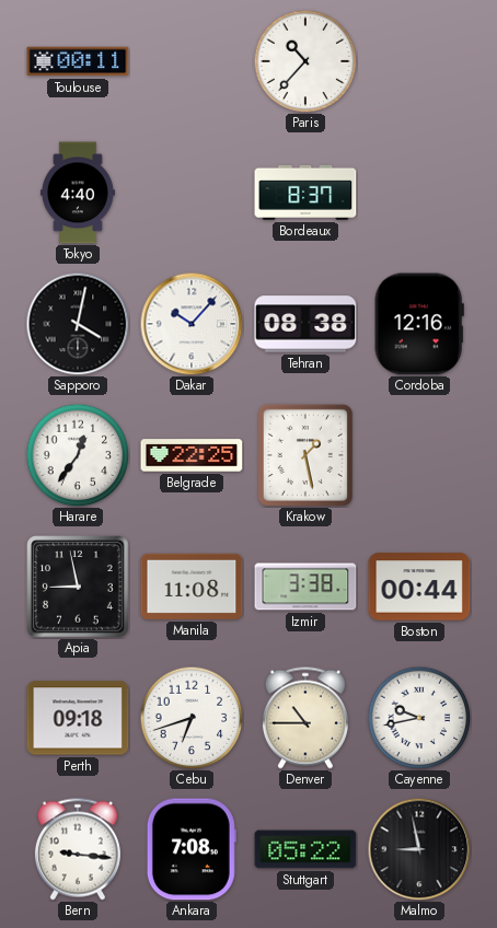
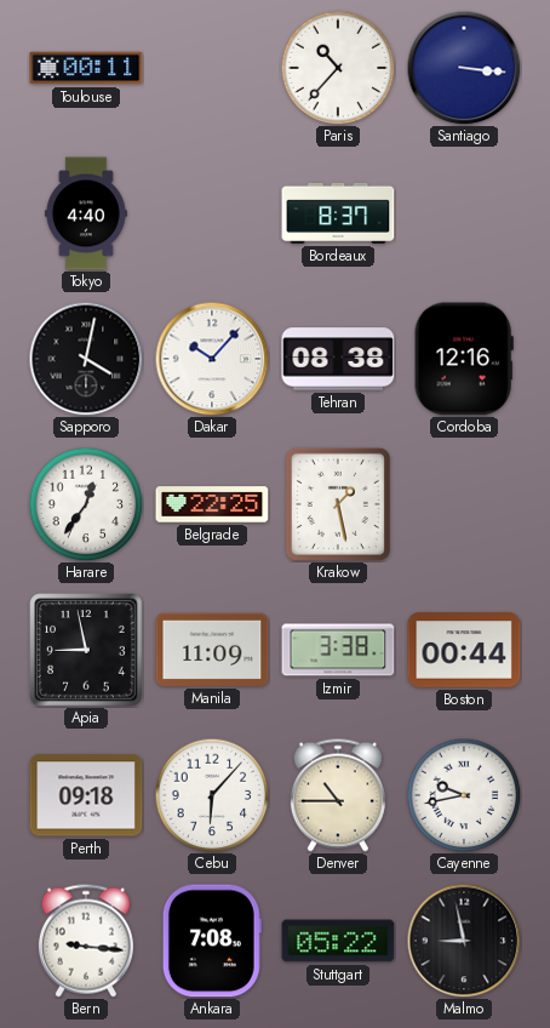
Santiago: none -> 3:16 (464, 68)
Manila: 11:08 -> 11:09 (212, 650)
Cebu: 6:42 -> 6:07 (212, 795)
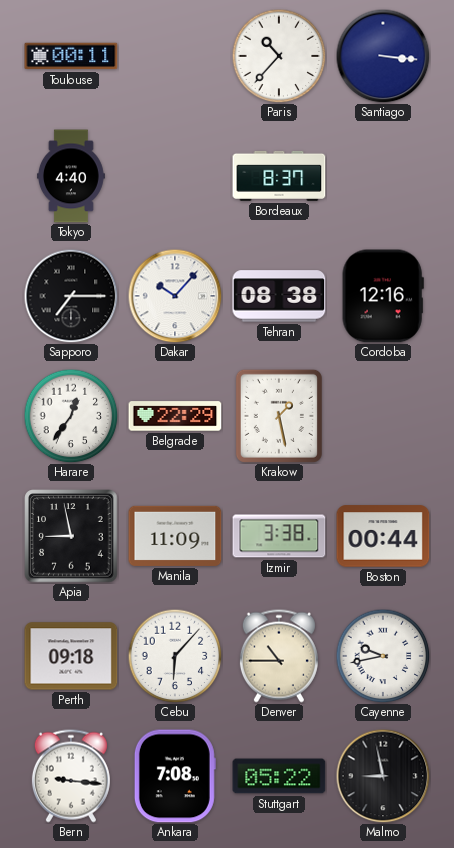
Sapporo: 4:02 -> 7:15 (71, 296)
Belgrade: 22:25 -> 22:29 (175, 416)
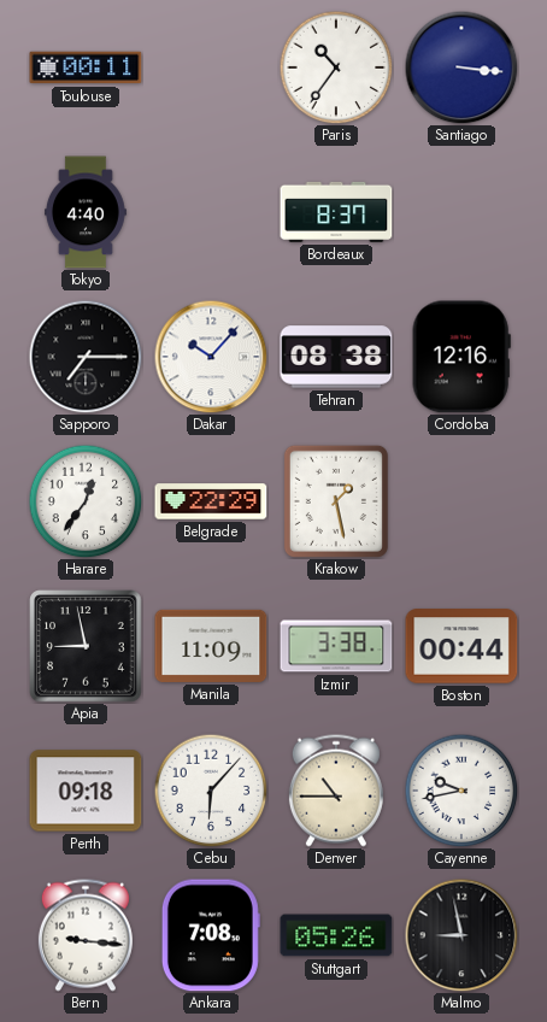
Paris: 10:37 -> 10:36 (336, 67)
Stuttgart: 05:22 -> 05:26 (336, 935)
